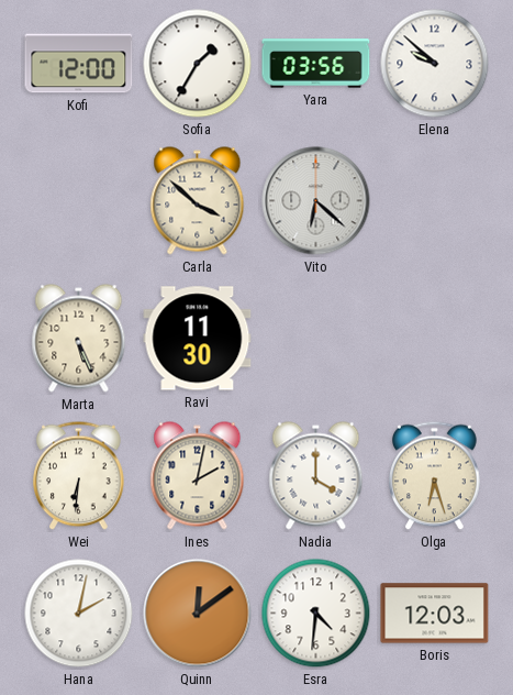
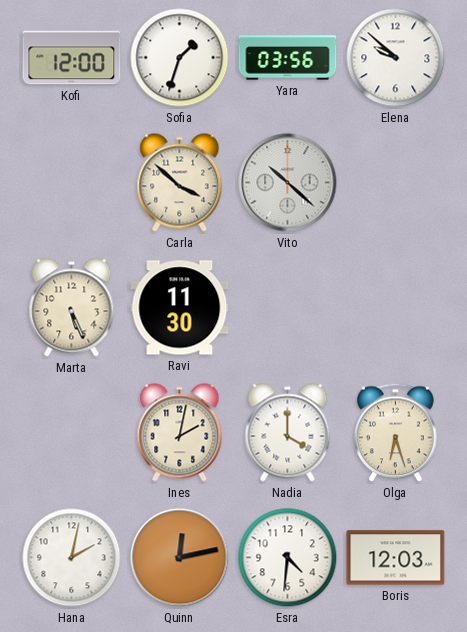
Sofia: 1:35 -> 1:33 (180, 58)
Vito: 6:22 -> 10:22 (288, 183)
Wei: 6:31 -> none (79, 476)
Quinn: 12:09 -> 12:13 (180, 558)
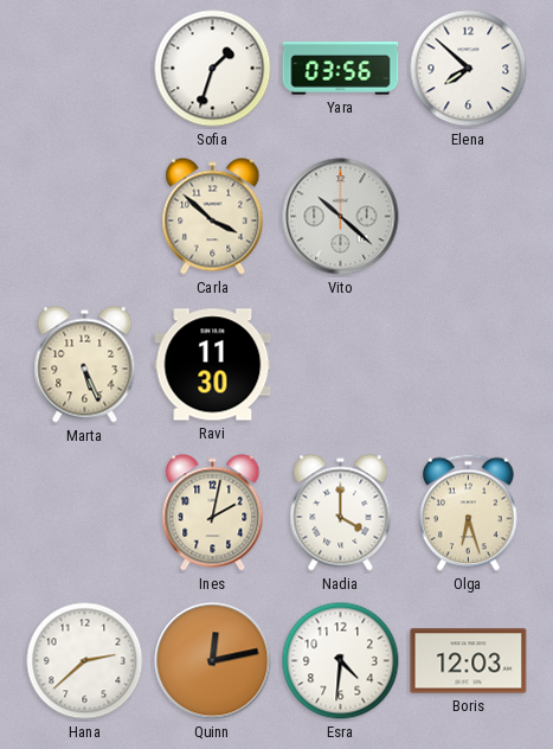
Kofi: 12:00 -> none (72, 58)
Elena: 9:52 -> 7:52 (469, 69)
Hana: 2:02 -> 2:38 (85, 661)
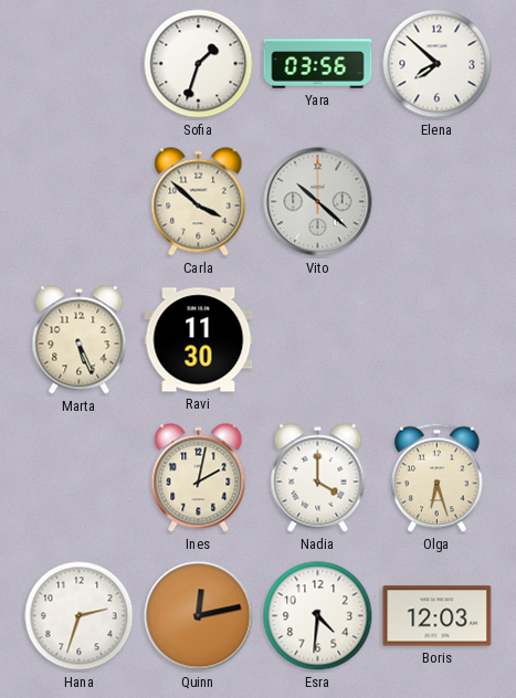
Hana: 2:38 -> 2:33 (80, 616)
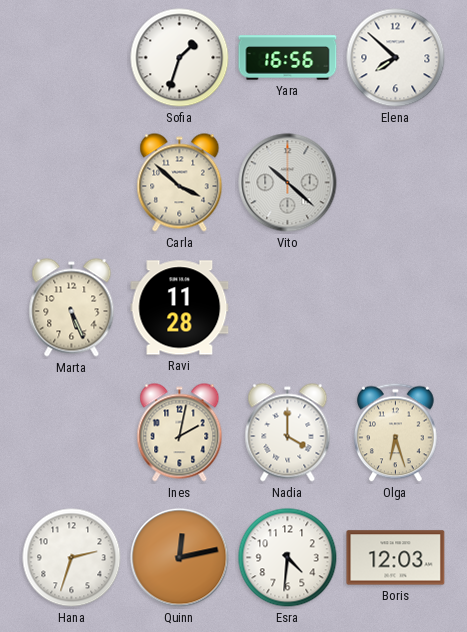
Yara: 03:56 -> 16:56 (288, 58)
Ravi: 11:30 -> 11:28 (180, 308)
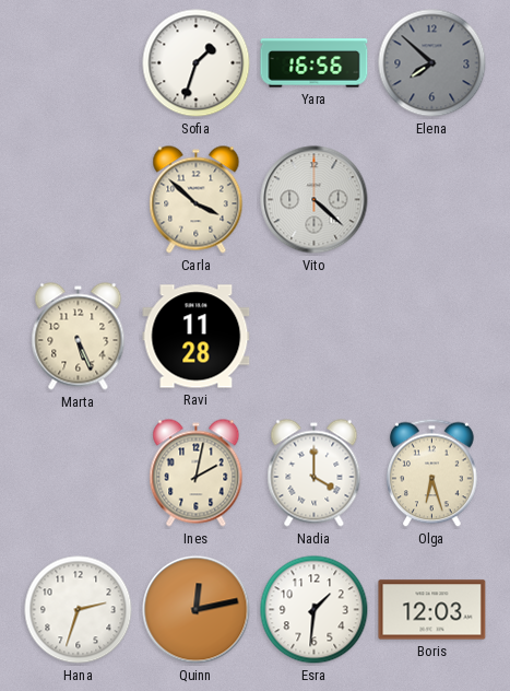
Elena dial: white -> grey (432, 63)
Vito: 10:22 -> 4:22 (315, 200)
Esra: 4:31 -> 1:31 (315, 610)
